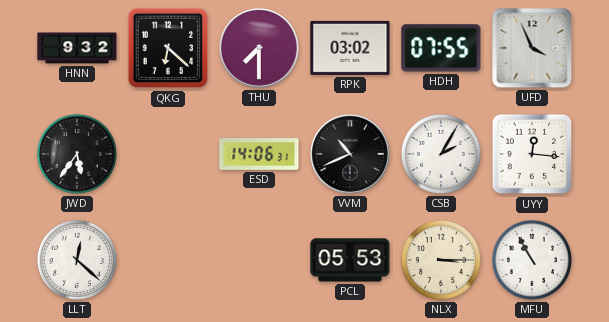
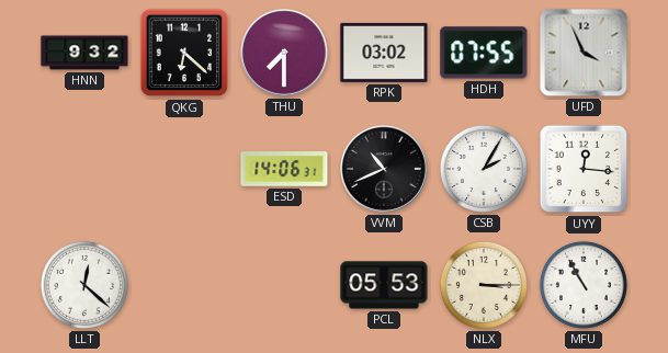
JWD: 5:36 -> none (77, 154)
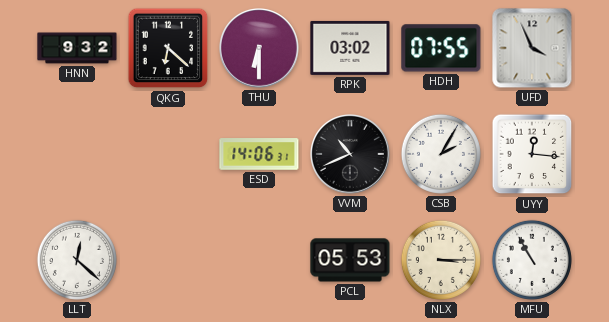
THU: 7:30 -> 6:30 (260, 49)
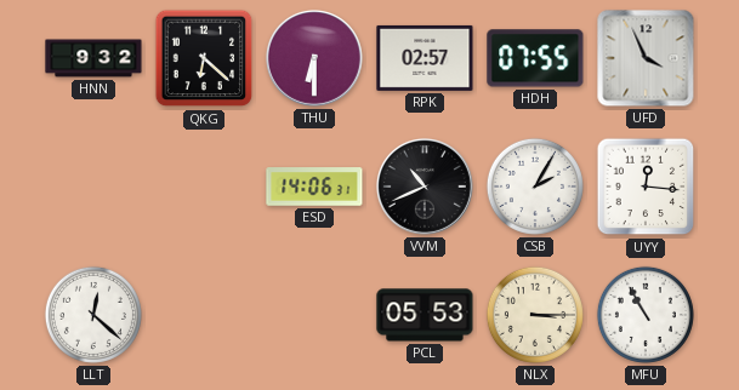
RPK: 03:02 -> 02:57 (425, 58)
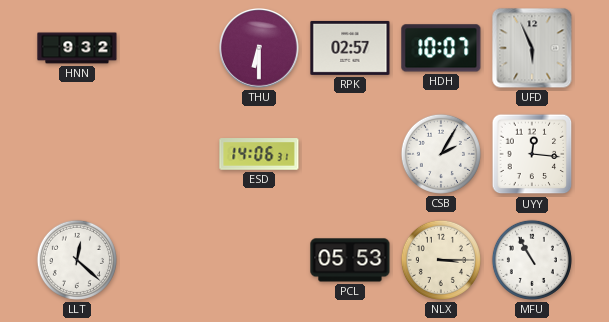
QKG: 6:22 -> none (204, 58)
HDH: 07:55 -> 10:07 (441, 48)
UFD: 3:56 -> 5:56 (532, 48)
VVM: 10:41 -> none (426, 188)
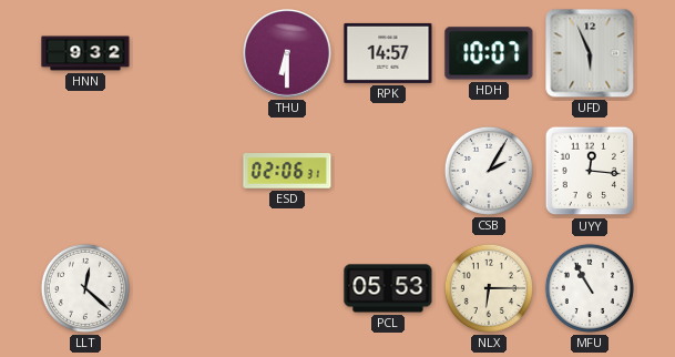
RPK: 02:57 -> 14:57 (388, 53)
ESD: 14:06 -> 02:06 (287, 171)
NLX: 3:15 -> 6:15 (489, 288)
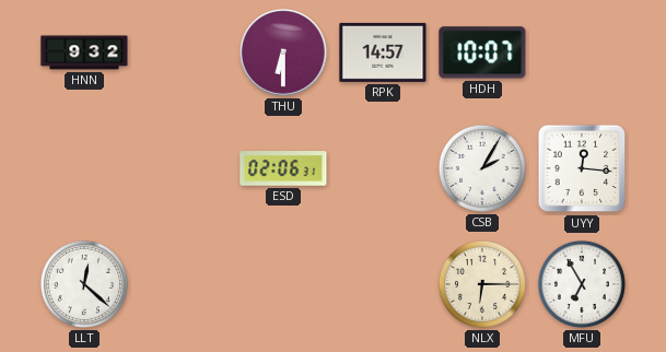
UFD: 5:56 -> none (590, 53)
PCL: 05:53 -> none (388, 288)
MFU: 10:55 -> 6:55 (582, 284)
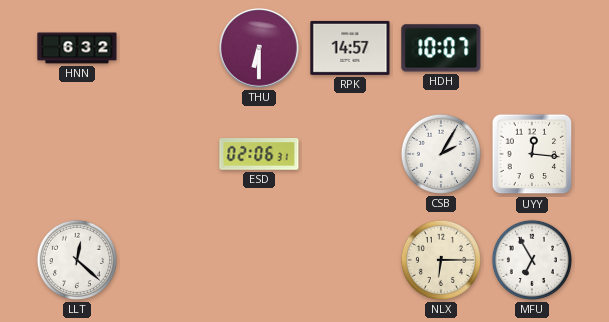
HNN: 9:32 -> 6:32 (77, 48)
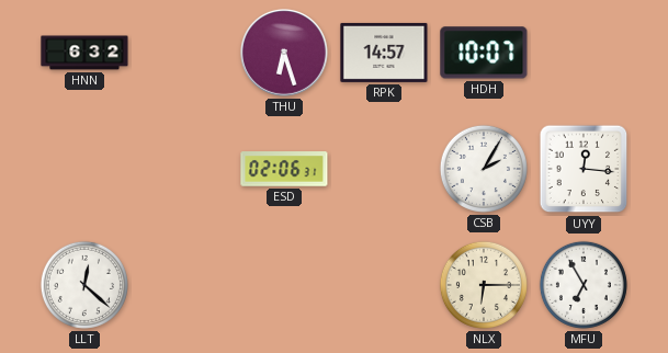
THU: 6:30 -> 6:27 (285, 54)
